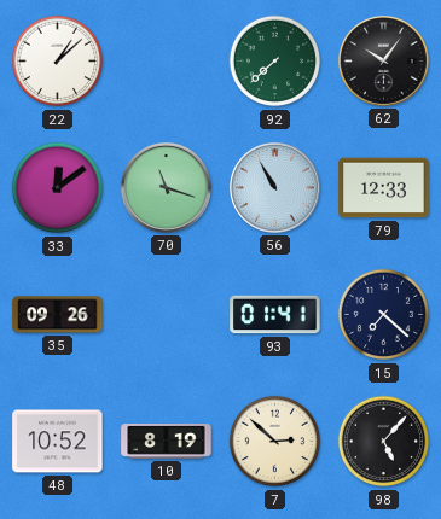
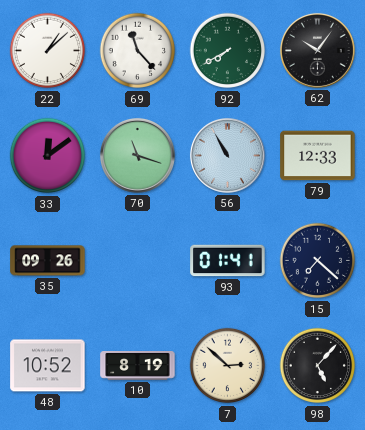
69: none -> 11:23 (138, 51)
92: 7:38 -> 7:40 (228, 51)
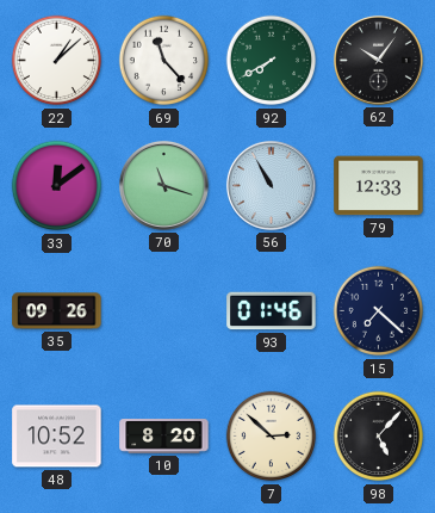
93: 01:41 -> 01:46 (272, 311)
10: 8:19 -> 8:20 (164, 437)
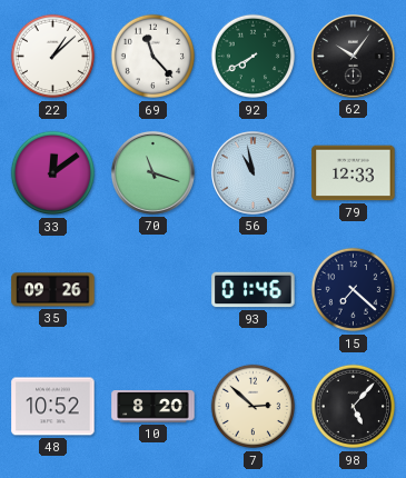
56: 10:55 -> 10:58 (252, 172)
